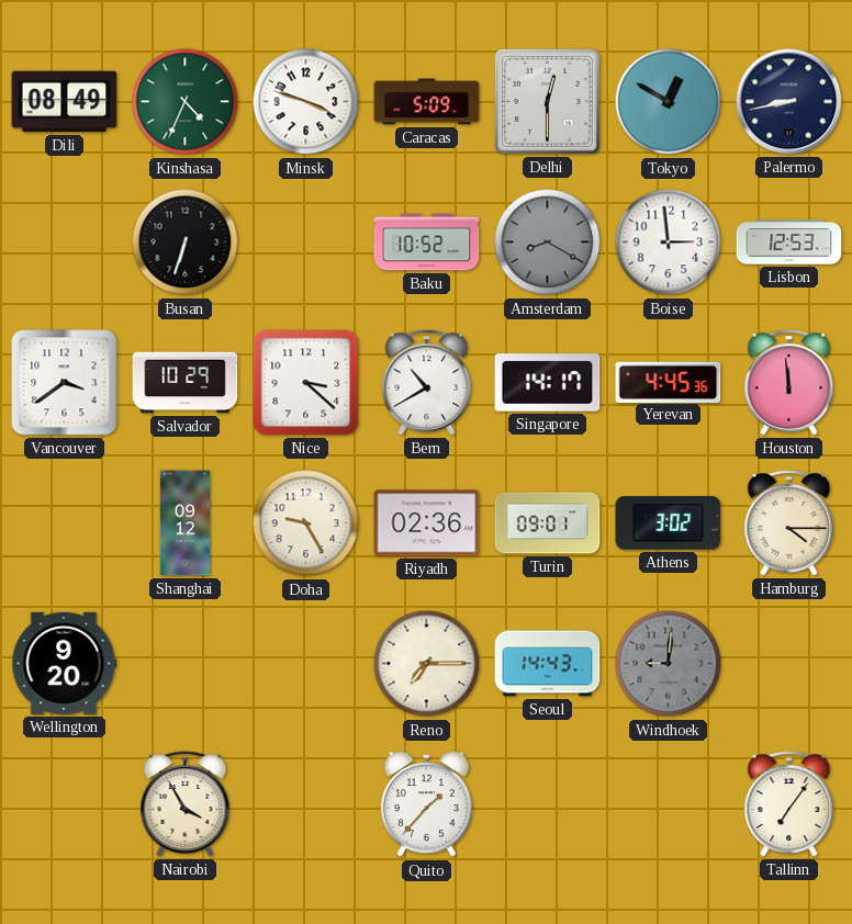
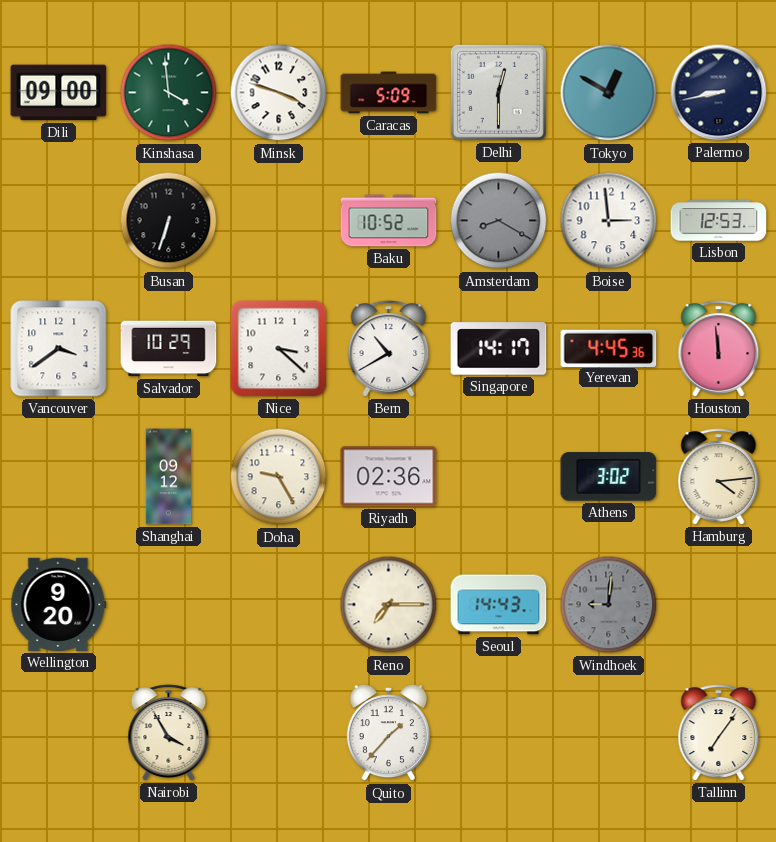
Dili: 08:49 -> 09:00 (59, 93)
Kinshasa: 4:34 -> 3:59 (169, 93)
Turin: 09:01 -> none (548, 523)
Hamburg: 4:15 -> 4:14 (719, 477)
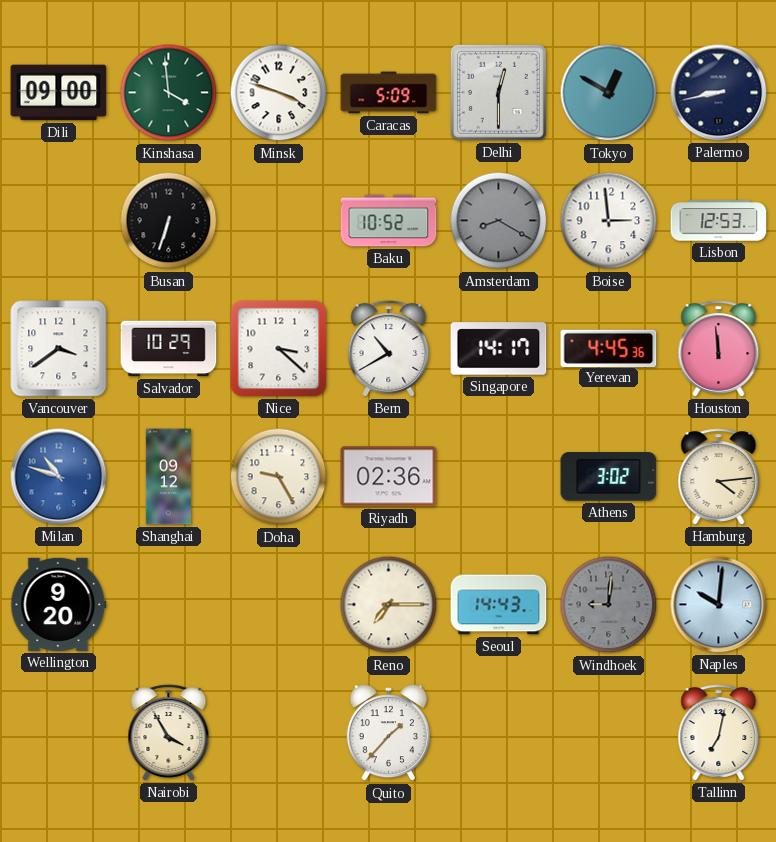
Milan: none -> 10:48 (59, 477)
Naples: none -> 10:01 (719, 605)
Tallinn: 7:06 -> 7:02 (719, 733)
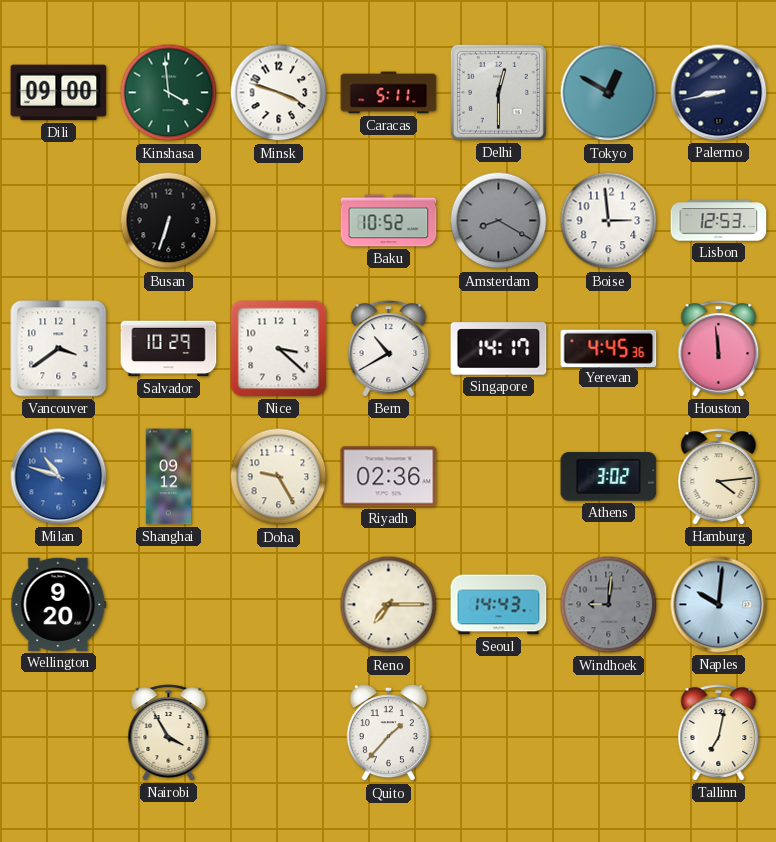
Caracas: 5:09 -> 5:11 (389, 93)
